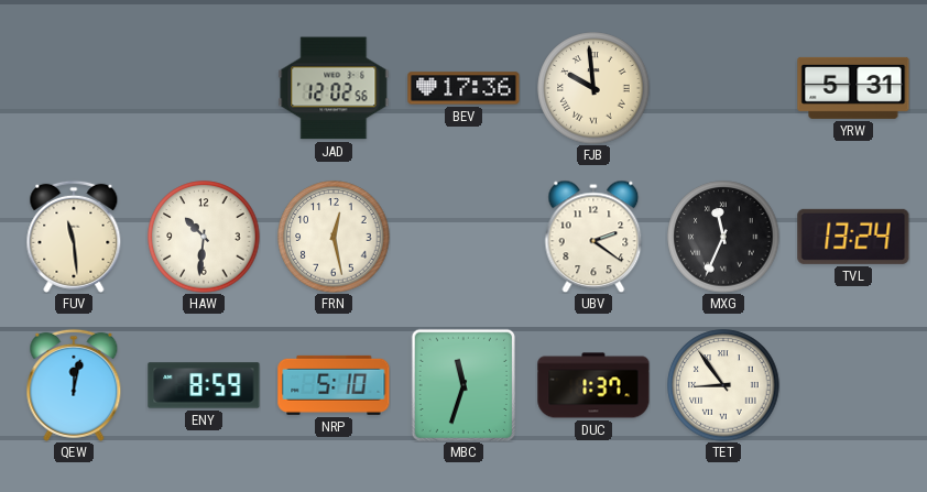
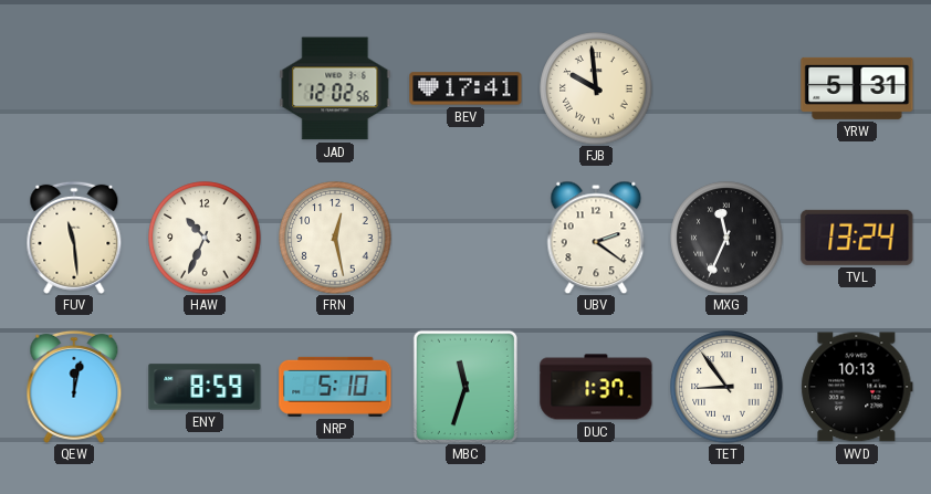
BEV: 17:36 -> 17:41 (465, 88)
HAW: 10:31 -> 10:34 (205, 238)
WVD: none -> 10:13 (857, 387)
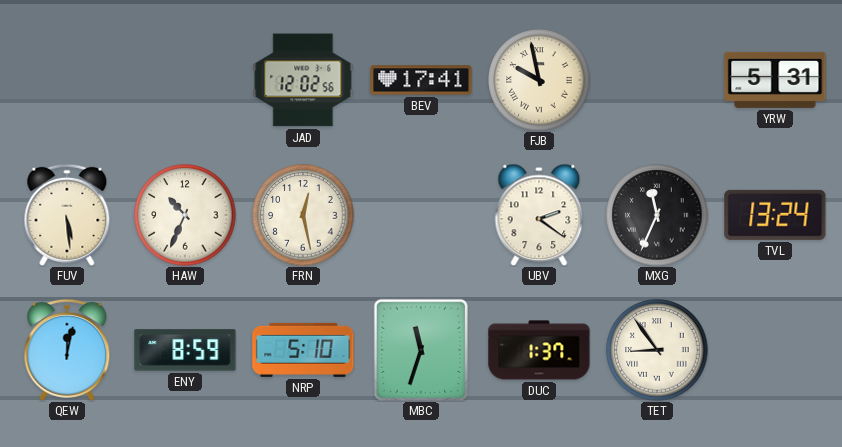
FJB: 9:59 -> 9:58 (539, 80)
FUV: 11:29 -> 5:29 (67, 215)
WVD: 10:13 -> none (857, 387)
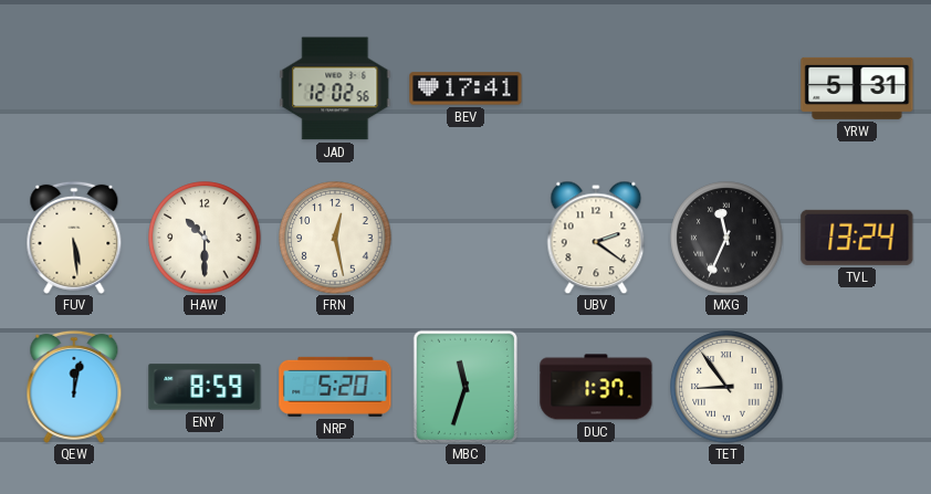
FJB: 9:58 -> none (539, 80)
HAW: 10:34 -> 10:30 (205, 238)
NRP: 5:10 -> 5:20 (335, 387)
